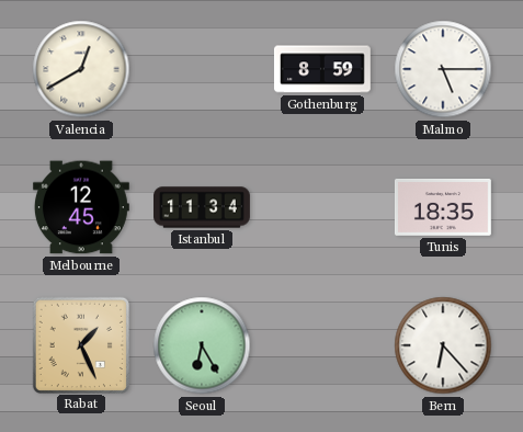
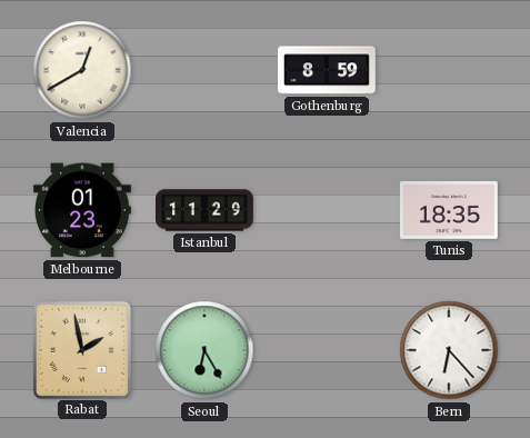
Malmo: 5:15 -> none (443, 69)
Melbourne: 12:45 -> 01:23 (82, 210)
Istanbul: 11:34 -> 11:29 (206, 210)
Rabat: 1:26 -> 1:58 (81, 349)
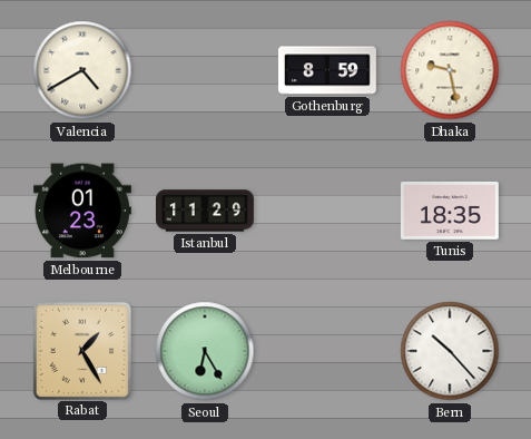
Valencia: 12:40 -> 4:40 (82, 70)
Dhaka: none -> 9:28 (450, 70)
Rabat: 1:58 -> 1:25 (81, 350)
Bern: 6:23 -> 10:23 (450, 351)
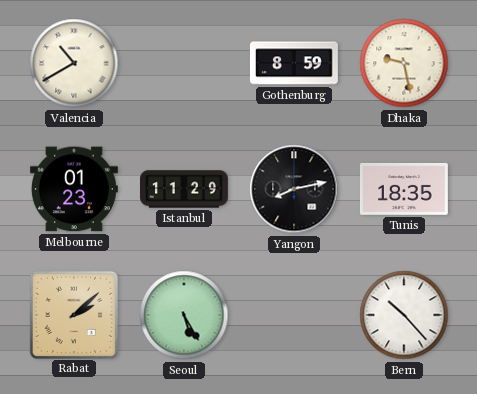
Valencia: 4:40 -> 10:40 (74, 63)
Yangon: none -> 8:13 (294, 189)
Rabat: 1:25 -> 2:08 (73, 314)
Seoul: 6:25 -> 5:25 (184, 315)
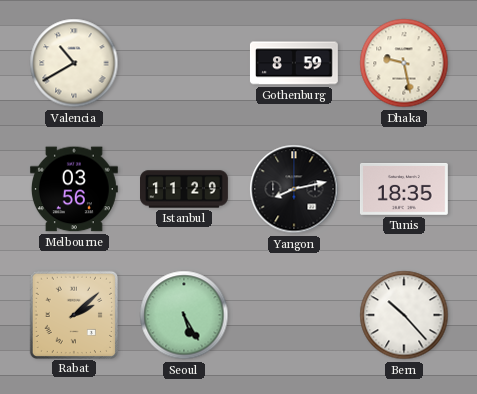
Melbourne: 01:23 -> 03:56 (74, 189)
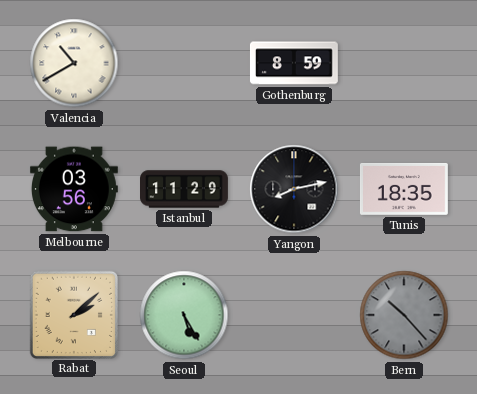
Dhaka: 9:28 -> none (404, 63)
Bern dial: white -> grey (404, 315)
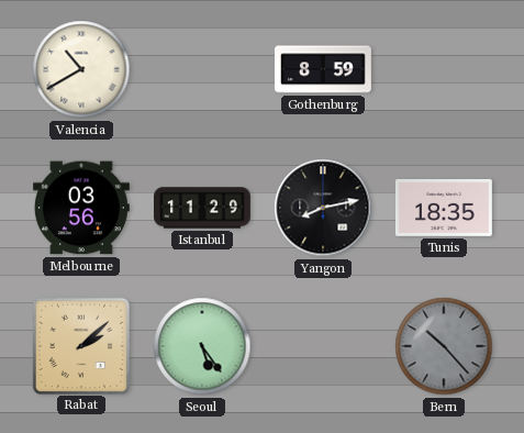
Seoul: 5:25 -> 5:24 (202, 346)
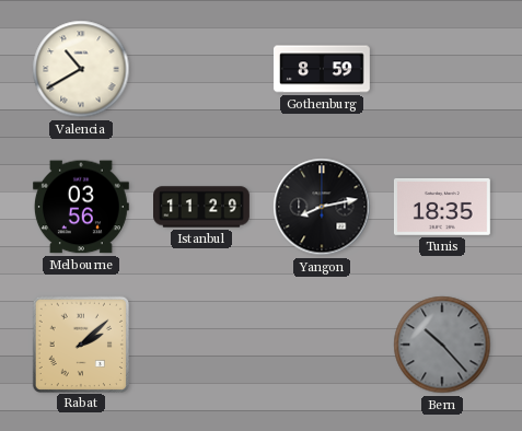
Seoul: 5:24 -> none (202, 346)
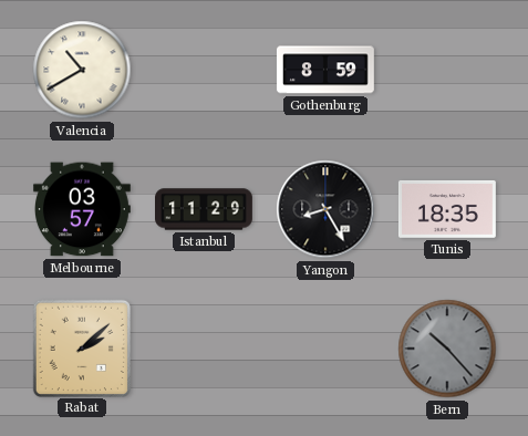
Melbourne: 03:56 -> 03:57 (82, 209)
Yangon: 8:13 -> 8:25 (325, 209)
